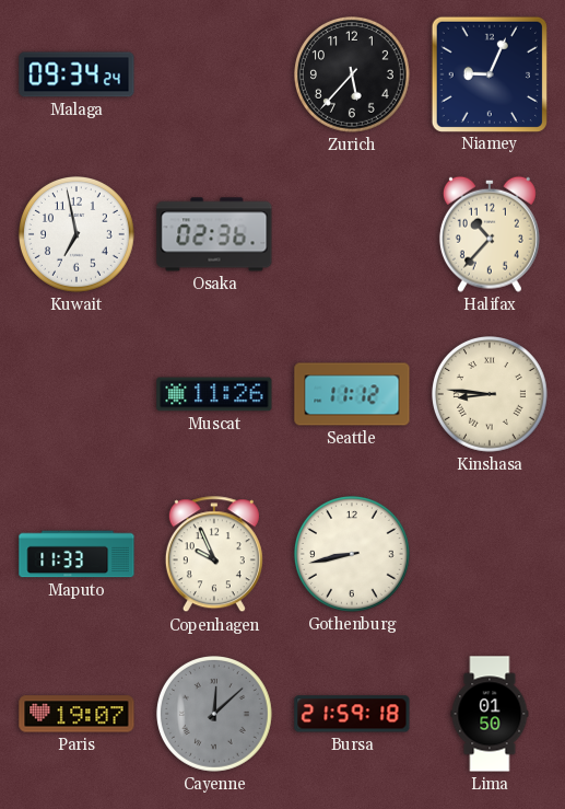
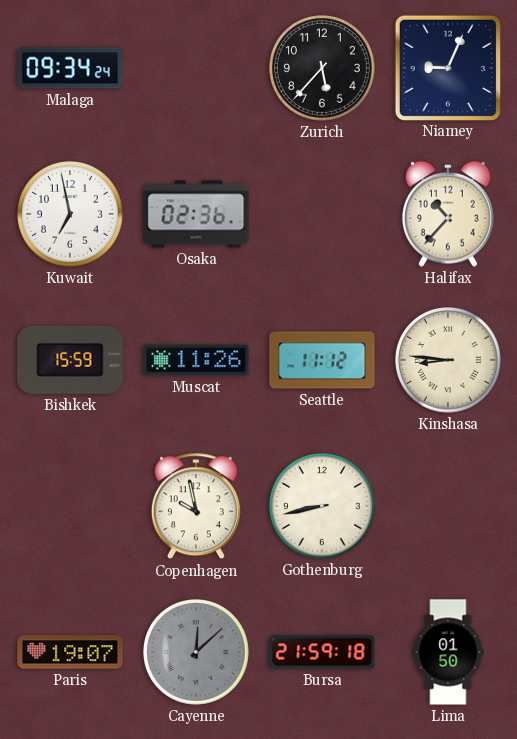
Bishkek: none -> 15:59 (70, 360)
Maputo: 11:33 -> none (76, 554)
Copenhagen: 9:56 -> 9:58 (196, 507)
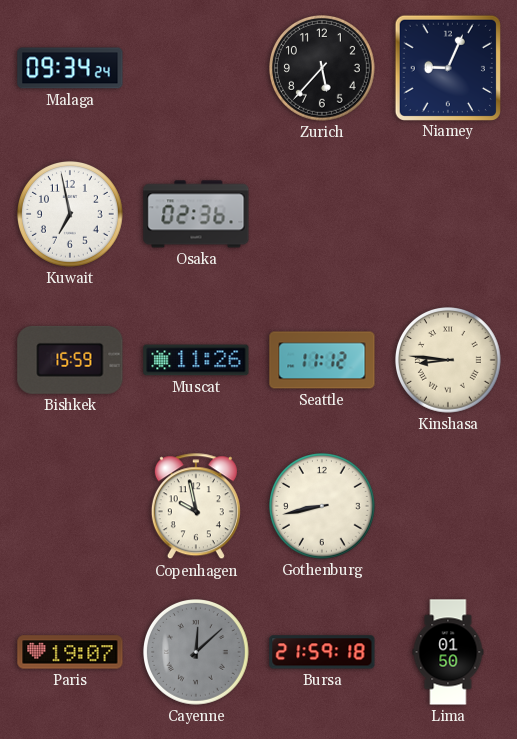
Halifax: 10:37 -> none (448, 214)
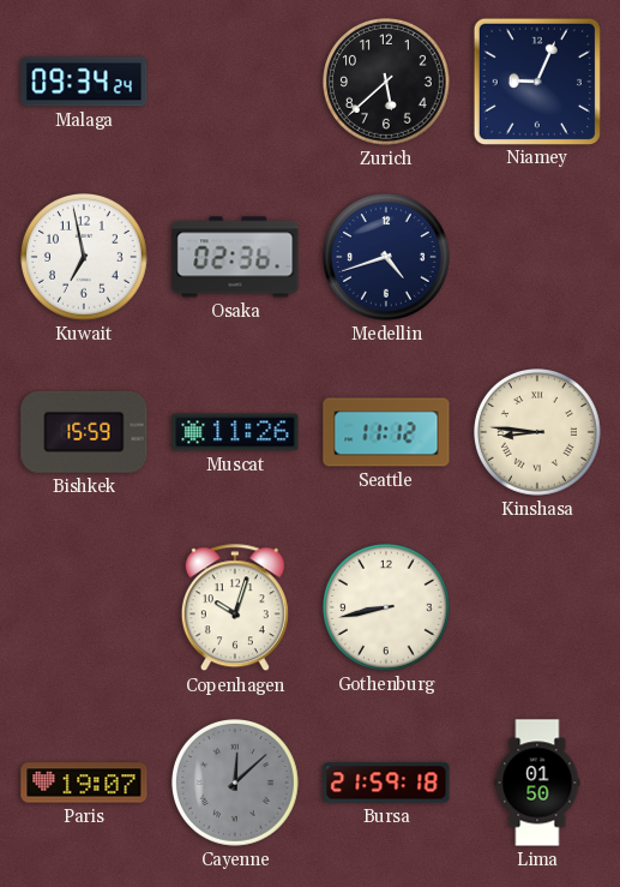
Zurich: 5:37 -> 5:38 (387, 83)
Medellin: none -> 4:42 (387, 258)
Copenhagen: 9:58 -> 10:03 (235, 609)
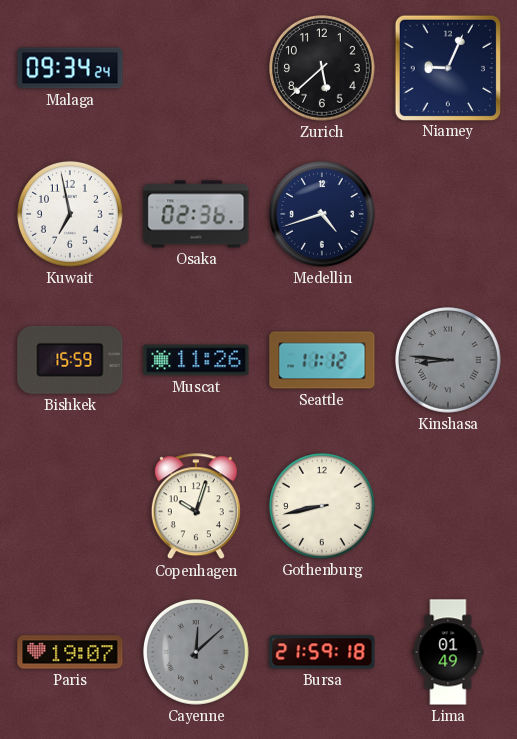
Kinshasa dial: cream -> grey (449, 361)
Lima: 01:50 -> 01:49 (448, 652)
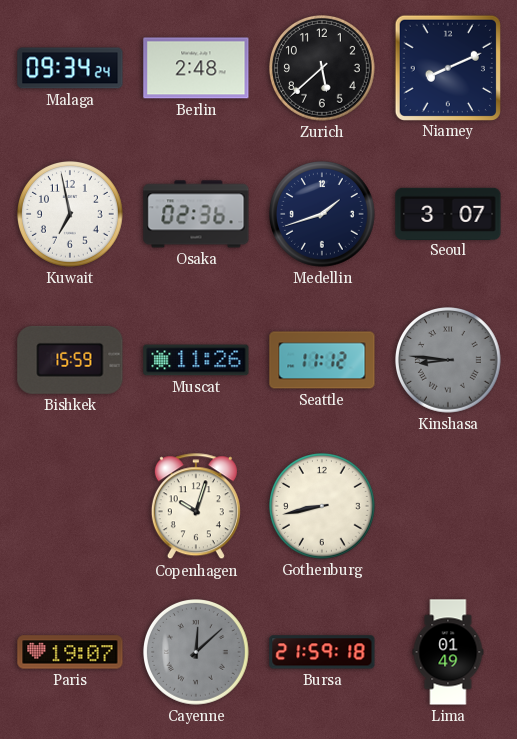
Berlin: none -> 2:48 (196, 68)
Niamey: 9:04 -> 8:11 (447, 67)
Medellin: 4:42 -> 1:42 (323, 215)
Seoul: none -> 3:07 (448, 213)
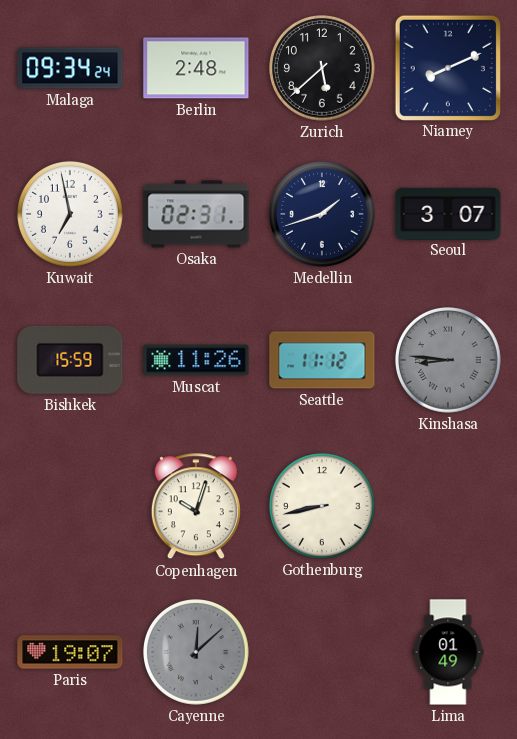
Osaka: 02:36 -> 02:31 (196, 214)
Bursa: 21:59 -> none (322, 652)
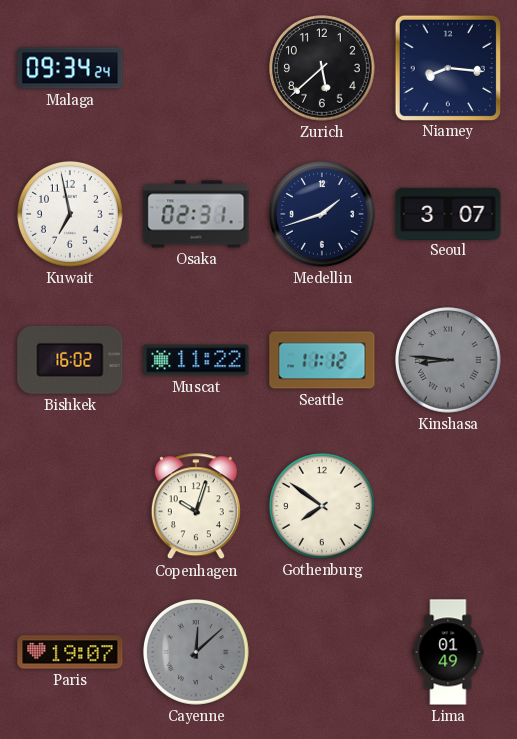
Berlin: 2:48 -> none (196, 68)
Niamey: 8:11 -> 8:16 (447, 67)
Bishkek: 15:59 -> 16:02 (70, 360)
Muscat: 11:26 -> 11:22 (196, 360)
Gothenburg: 8:43 -> 7:51 (323, 507)
